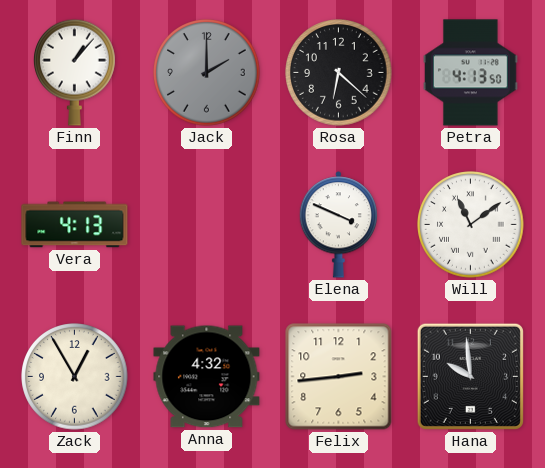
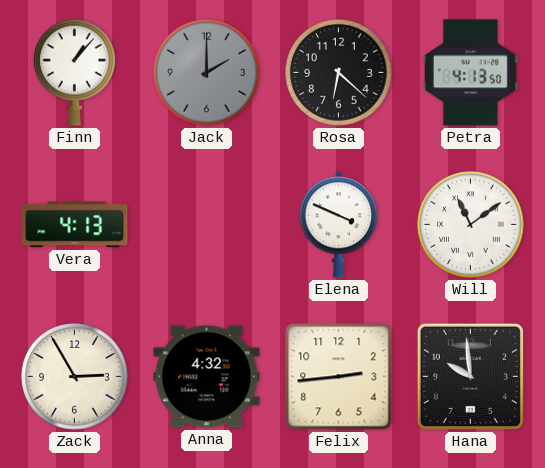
Zack: 12:55 -> 2:55 (75, 377)
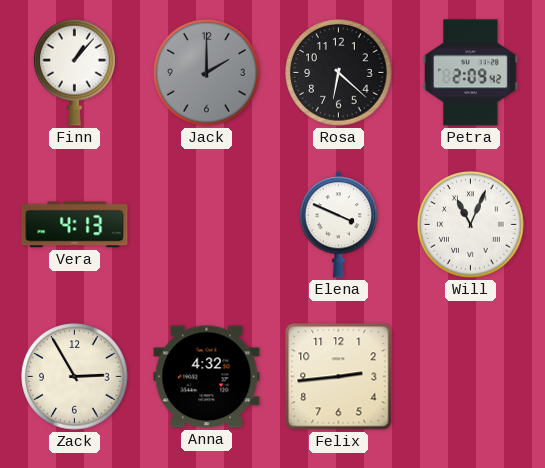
Petra: 4:13 -> 2:09 (471, 73)
Will: 11:09 -> 11:04 (471, 225)
Hana: 9:59 -> none (470, 376)
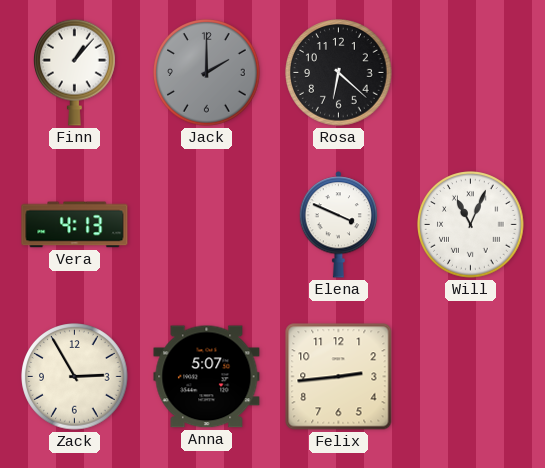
Petra: 2:09 -> none (471, 73)
Anna: 4:32 -> 5:07 (207, 377)
